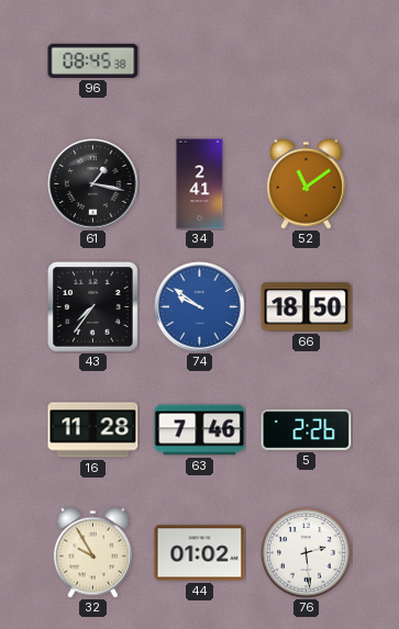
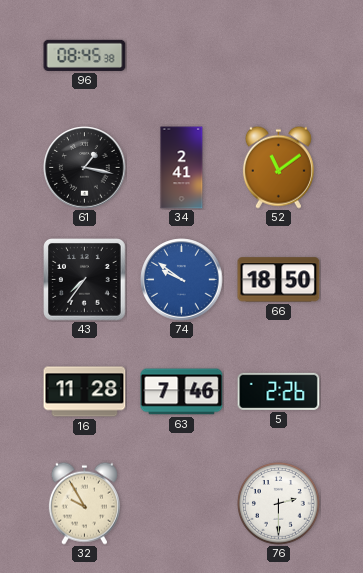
44: 01:02 -> none (200, 553)
76: 2:29 -> 2:30 (279, 504)
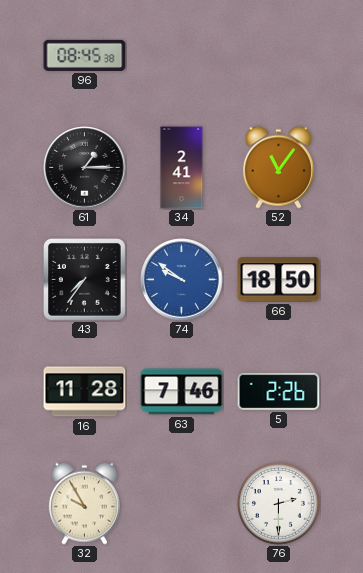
61: 1:17 -> 1:15 (85, 168)
52: 11:09 -> 11:06 (278, 167)
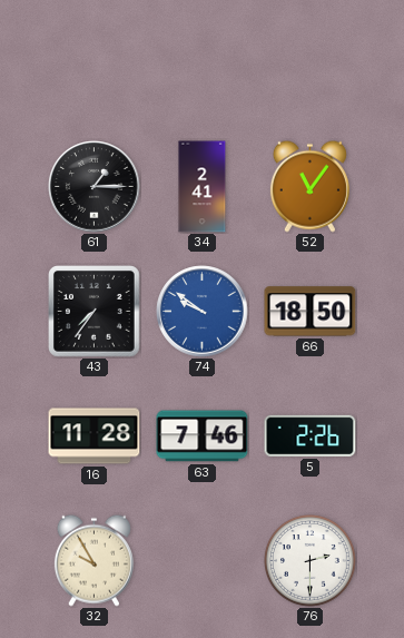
96: 08:45 -> none (85, 55)
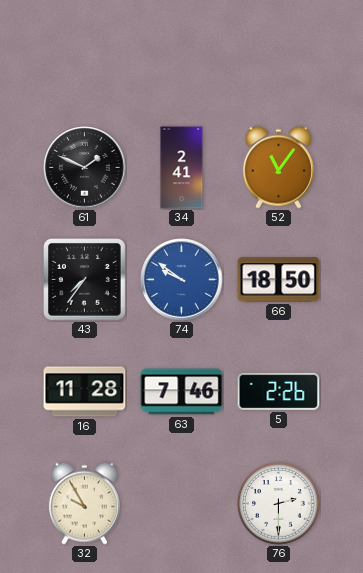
61: 1:15 -> 1:49 (85, 168)
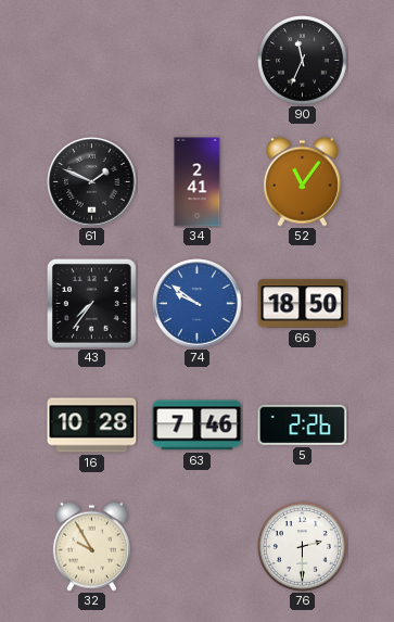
90: none -> 11:34 (303, 61)
16: 11:28 -> 10:28 (92, 426)
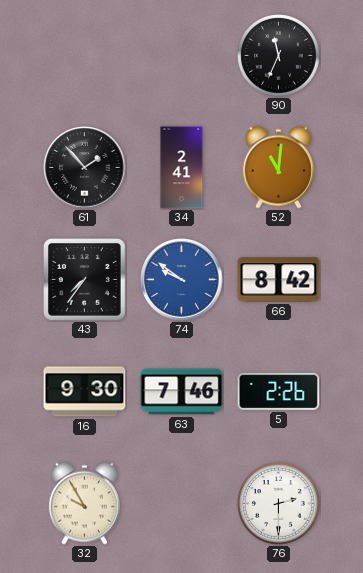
61: 1:49 -> 1:53 (85, 168)
52: 11:06 -> 11:01 (278, 167)
66: 18:50 -> 8:42 (279, 280)
16: 10:28 -> 9:30 (85, 392)
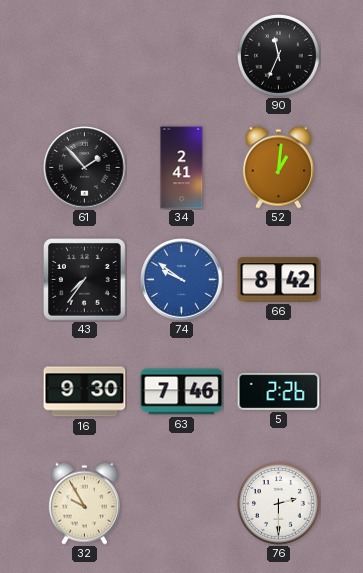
52: 11:01 -> 1:01 (278, 167)
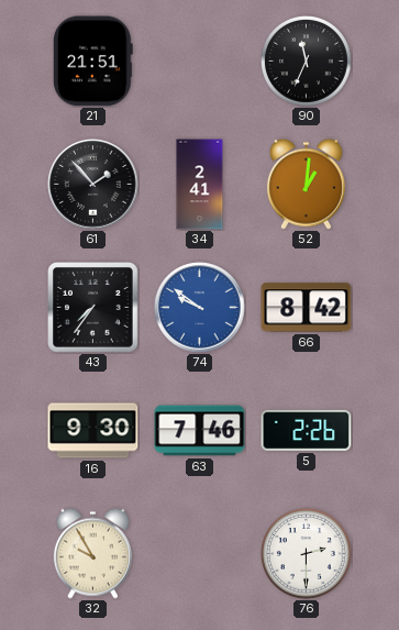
21: none -> 21:51 (92, 62)
